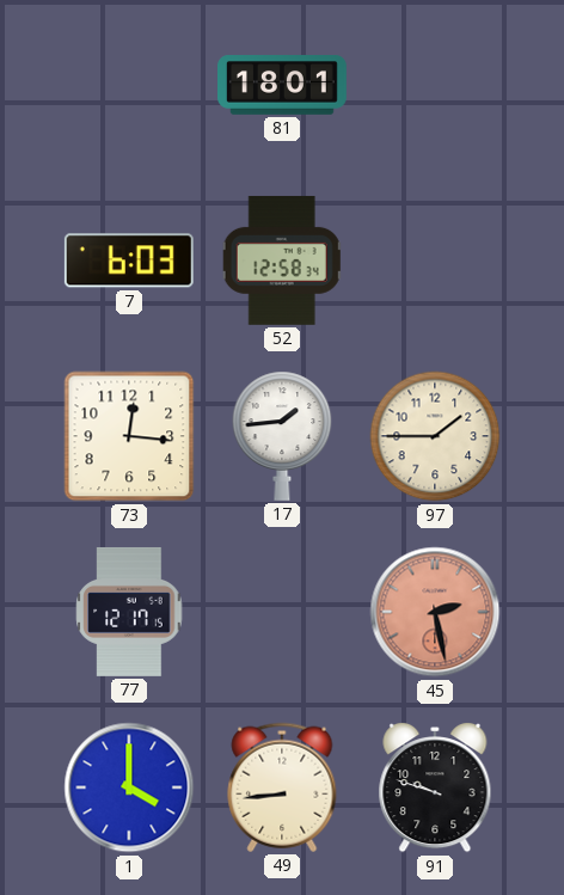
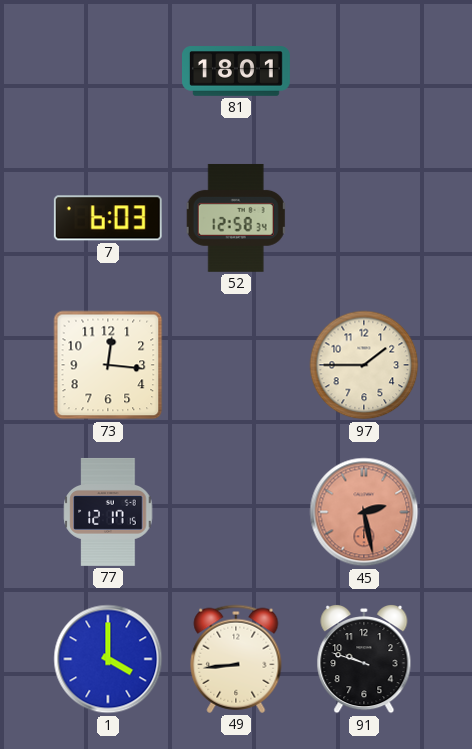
17: 1:44 -> none (282, 436)
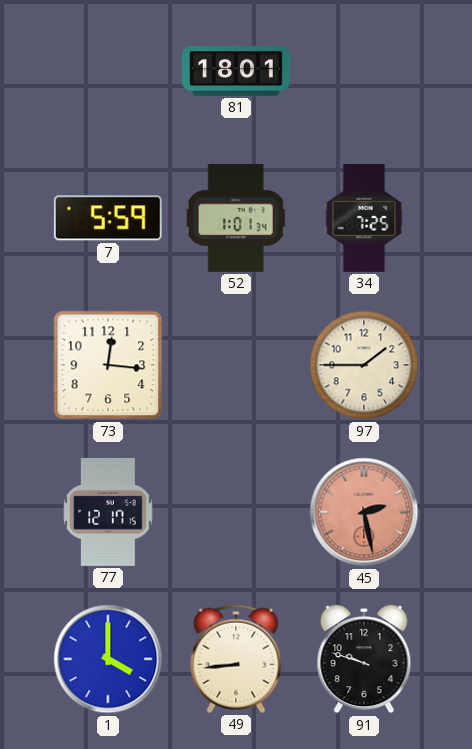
7: 6:03 -> 5:59 (108, 218)
52: 12:58 -> 1:01 (236, 218)
34: none -> 7:25 (364, 218)
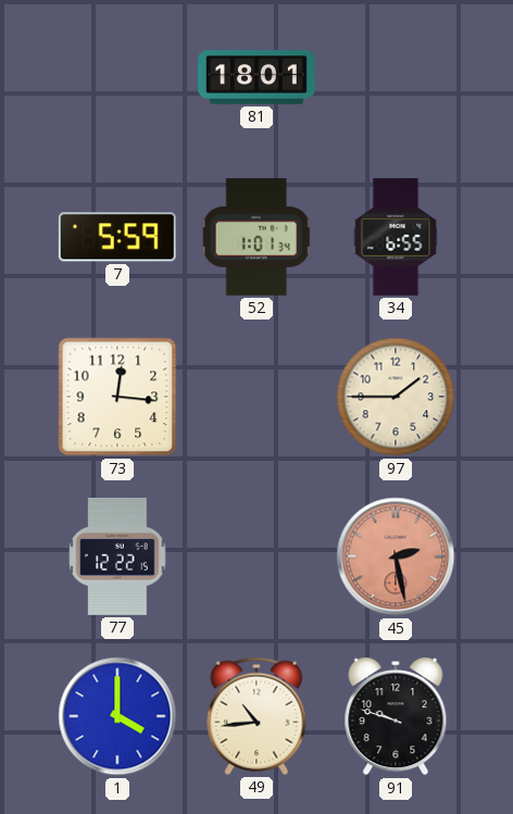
34: 7:25 -> 6:55 (396, 237)
77: 12:17 -> 12:22 (117, 556)
49: 8:44 -> 10:44 (256, 716)
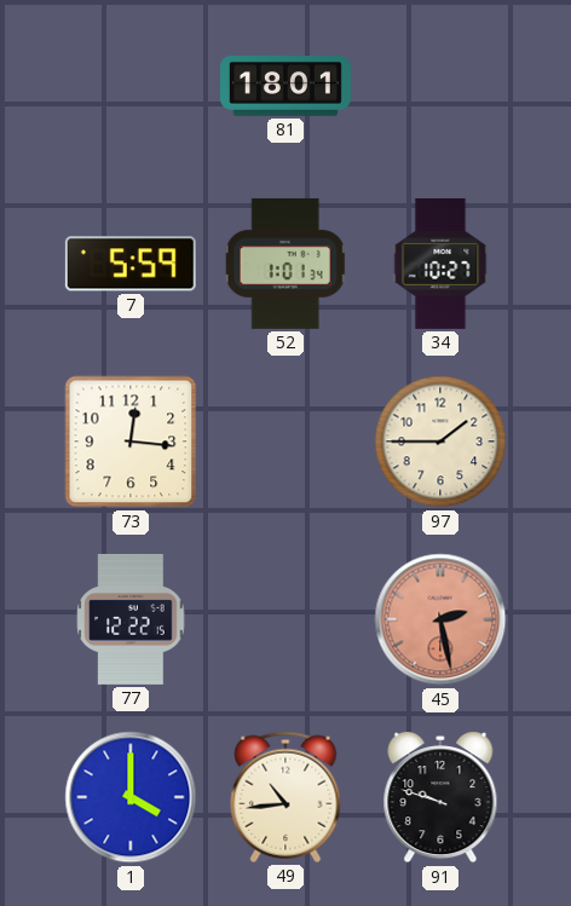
34: 6:55 -> 10:27 (440, 264)
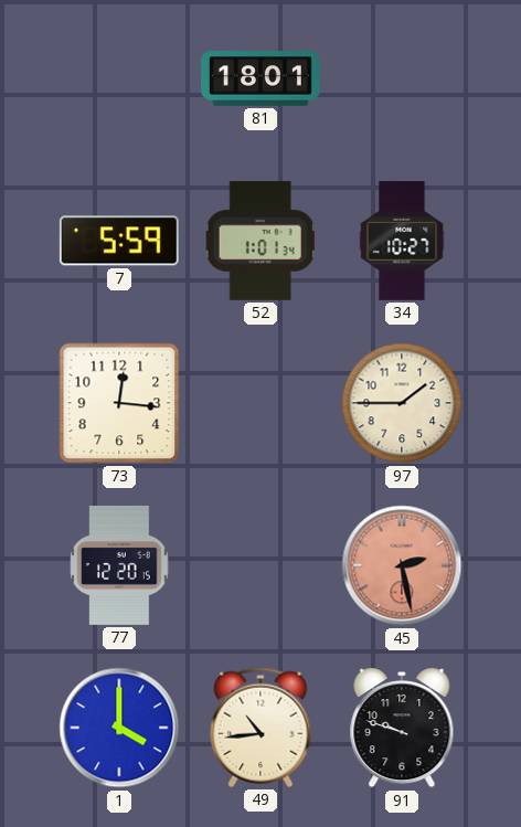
77: 12:22 -> 12:20 (119, 565)
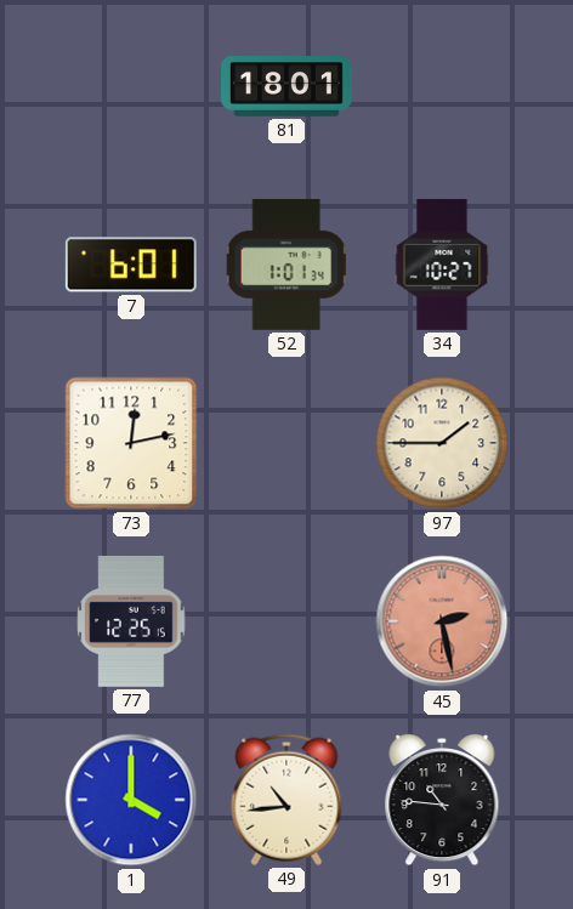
7: 5:59 -> 6:01 (131, 265)
73: 12:16 -> 12:13 (131, 443)
77: 12:20 -> 12:25 (131, 621)
91: 9:48 -> 10:46 (442, 801)
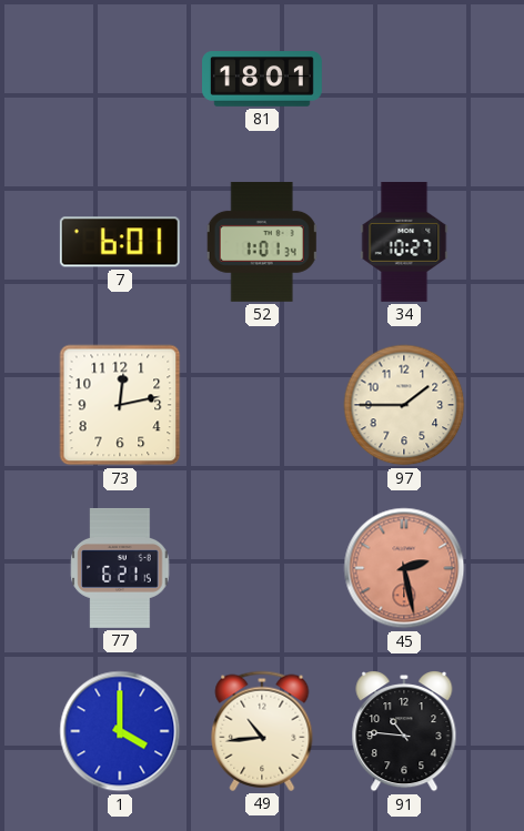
77: 12:25 -> 6:21 (120, 568)
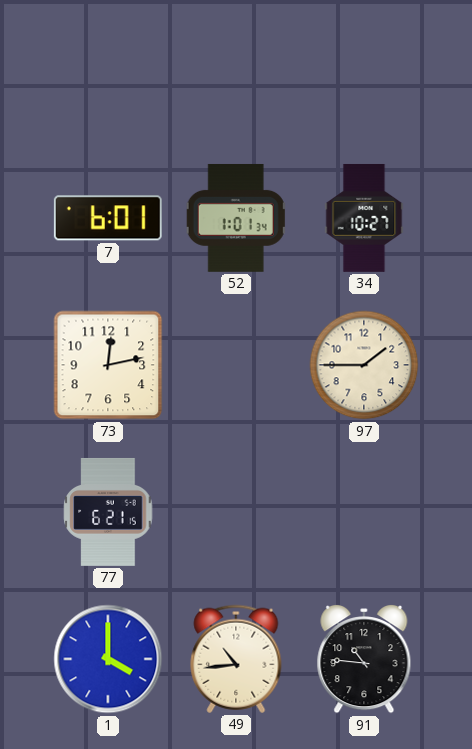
81: 18:01 -> none (263, 79)
45: 2:28 -> none (404, 568)
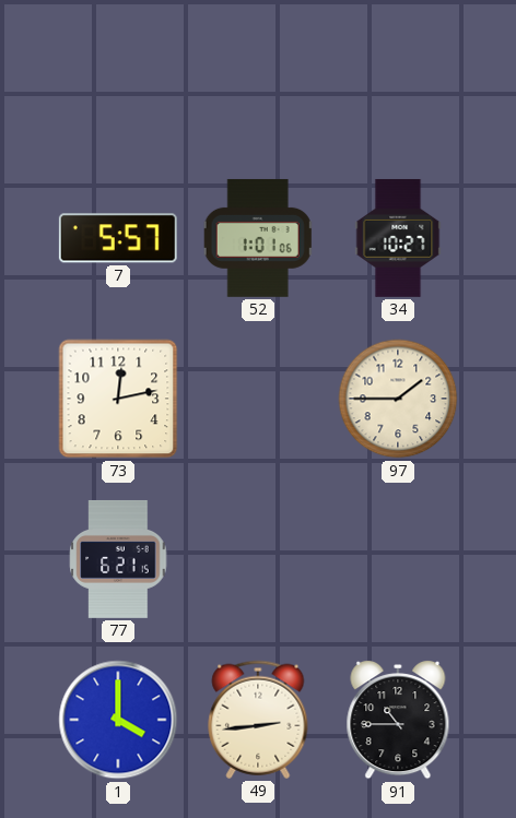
7: 6:01 -> 5:57 (118, 238)
52: 1:01:34 -> 1:01:06 (258, 238)
49: 10:44 -> 2:44 (258, 720)
91: 10:46 -> 10:45 (398, 721)
